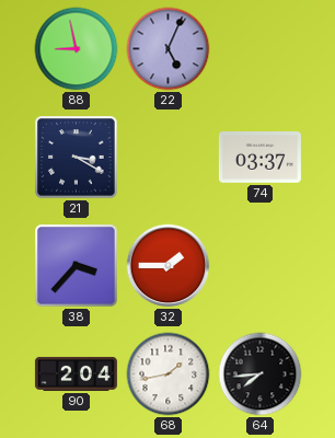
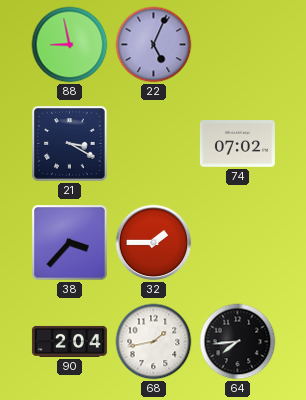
74: 03:37 -> 07:02 (237, 144)
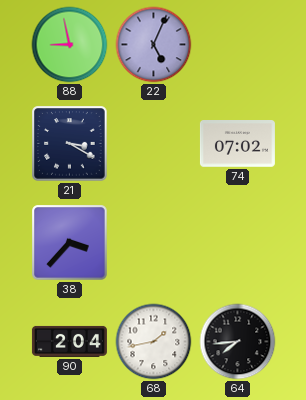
32: 1:45 -> none (154, 243)
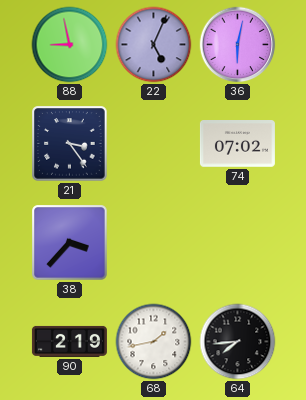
36: none -> 6:02 (238, 45)
21: 3:20 -> 3:24 (70, 144)
90: 2:04 -> 2:19 (69, 341)
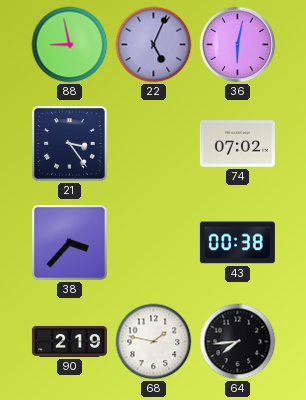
43: none -> 00:38 (237, 243)
68: 1:43 -> 1:47 (154, 342)
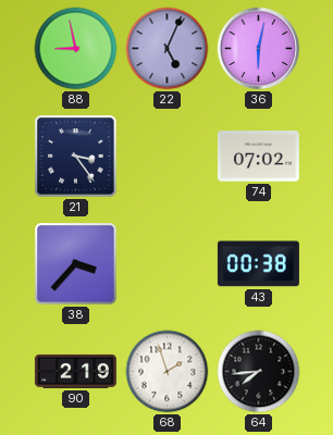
68: 1:47 -> 1:57 (168, 372)
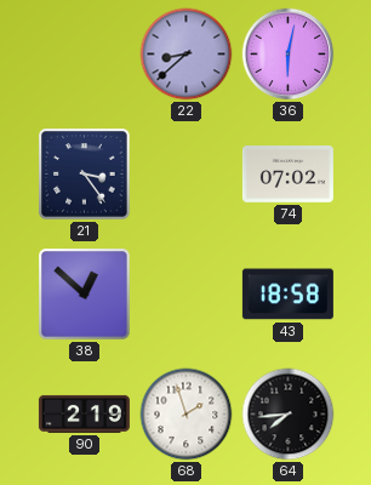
88: 8:58 -> none (76, 49)
22: 5:04 -> 8:38 (187, 55)
38: 3:37 -> 12:52 (85, 295)
43: 00:38 -> 18:58 (287, 295)
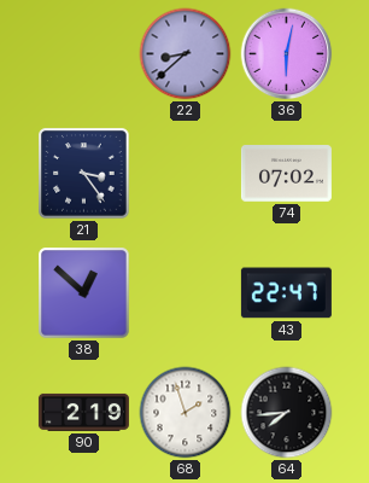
43: 18:58 -> 22:47 (286, 293)
